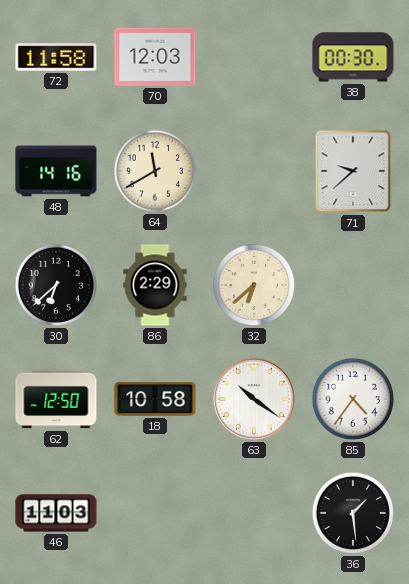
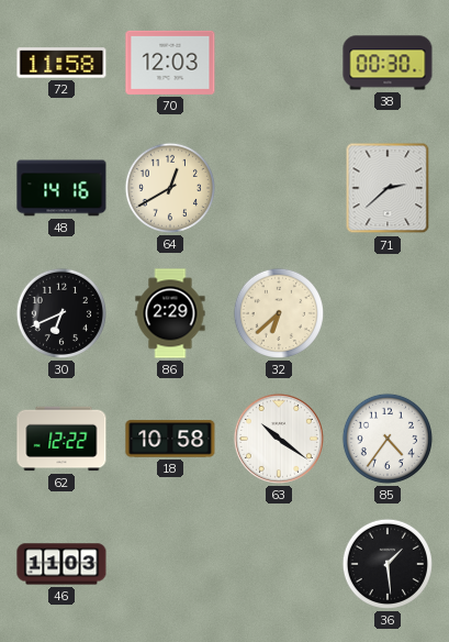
64: 11:40 -> 12:40 (170, 188)
71: 9:38 -> 2:38 (388, 188)
30: 6:38 -> 6:41 (61, 313)
62: 12:50 -> 12:22 (61, 439)
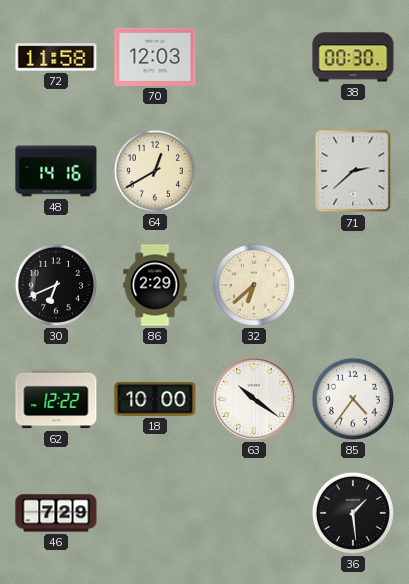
18: 10:58 -> 10:00 (155, 399)
46: 11:03 -> 7:29 (56, 513)
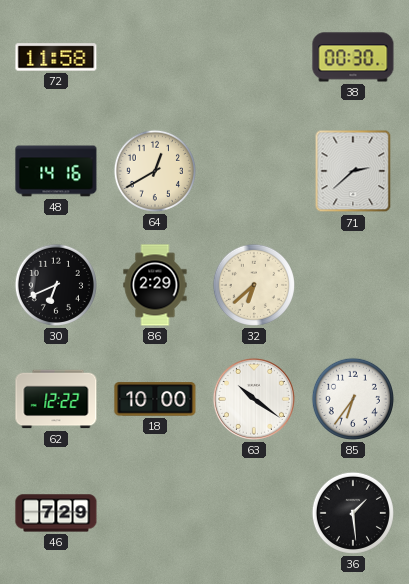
70: 12:03 -> none (155, 57)
85: 4:36 -> 6:36 (353, 399)
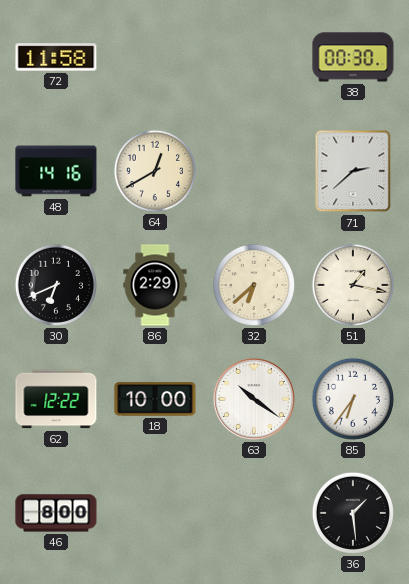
51: none -> 1:17 (353, 285)
46: 7:29 -> 8:00 (56, 513)
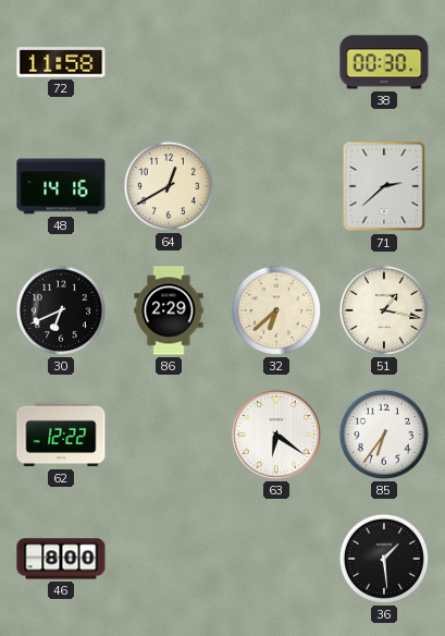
18: 10:00 -> none (155, 399)
63: 10:21 -> 6:21 (276, 435)
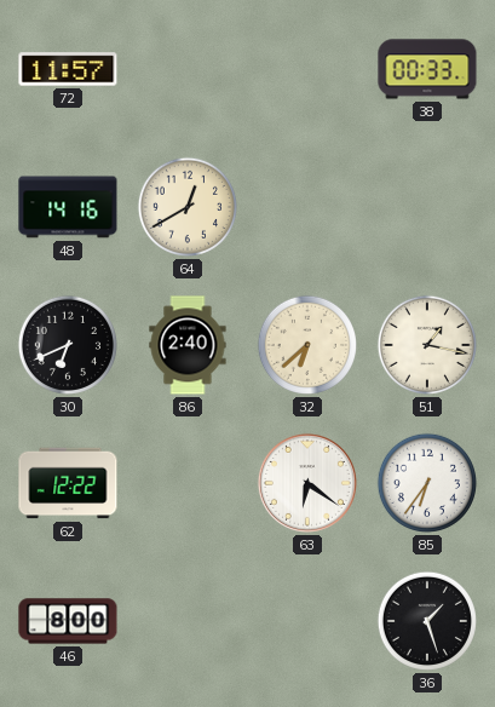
72: 11:58 -> 11:57 (68, 69)
38: 00:30 -> 00:33 (427, 69)
71: 2:38 -> none (384, 186)
86: 2:29 -> 2:40 (188, 345)
36: 1:29 -> 1:27 (427, 621)
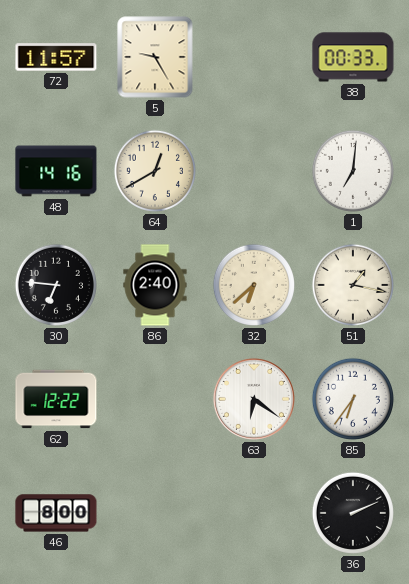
5: none -> 9:25 (155, 57)
1: none -> 7:01 (353, 171)
30: 6:41 -> 6:46 (56, 285)
36: 1:27 -> 2:11 (353, 513)
